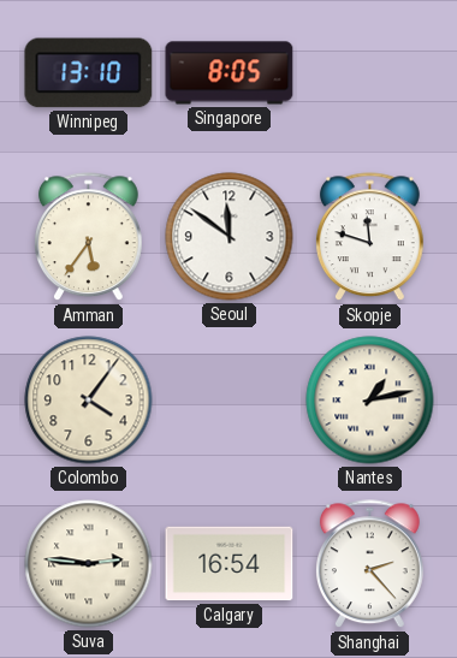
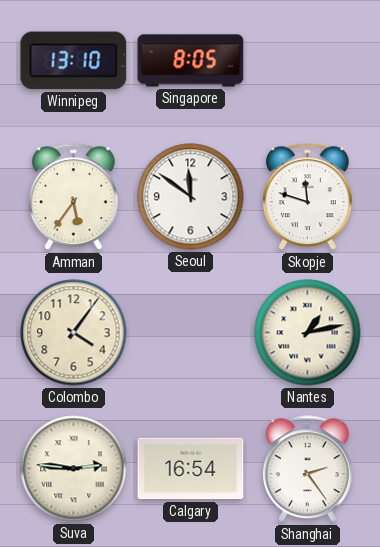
Shanghai: 2:23 -> 2:24 (307, 469)
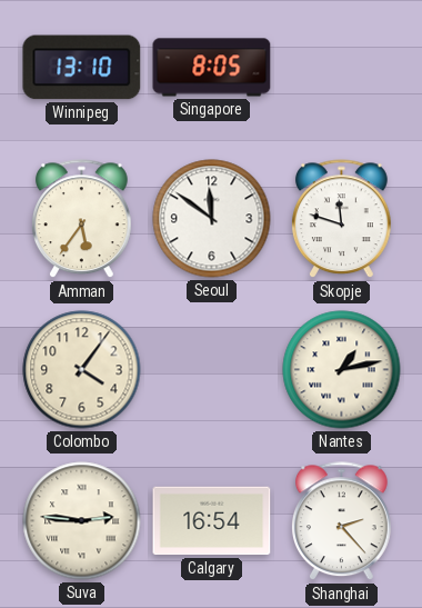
Shanghai: 2:24 -> 2:23 (341, 521)
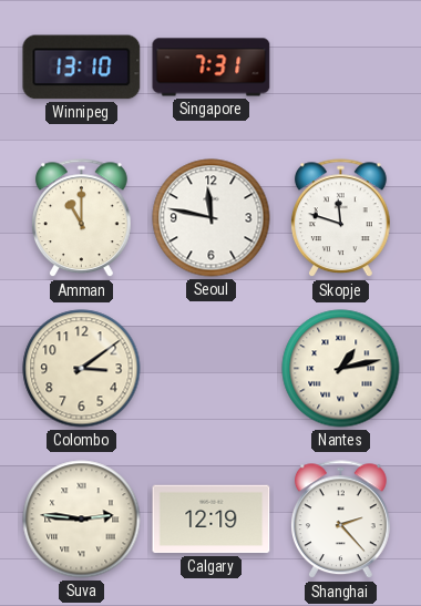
Singapore: 8:05 -> 7:31 (212, 68)
Amman: 5:36 -> 11:00 (81, 218)
Seoul: 11:51 -> 11:47 (212, 218)
Colombo: 4:06 -> 3:09 (82, 369)
Calgary: 16:54 -> 12:19 (212, 520)
